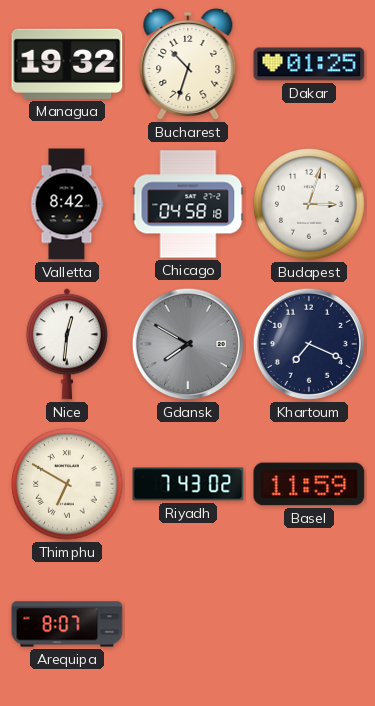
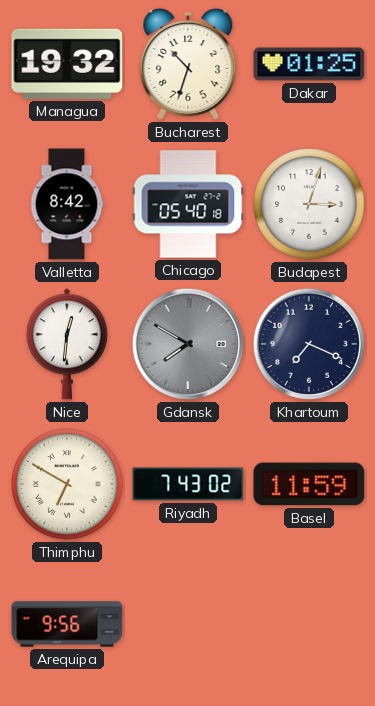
Chicago: 04:58 -> 05:40 (188, 204)
Arequipa: 8:07 -> 9:56 (67, 624)
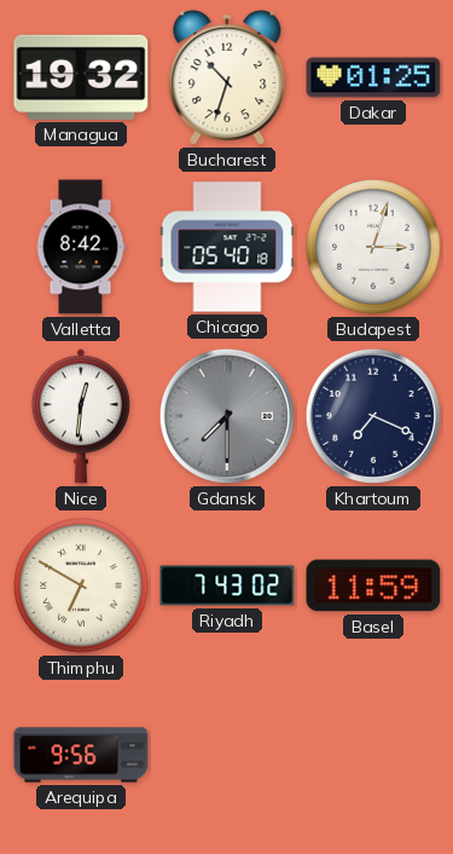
Gdansk: 7:50 -> 7:30 (227, 416)
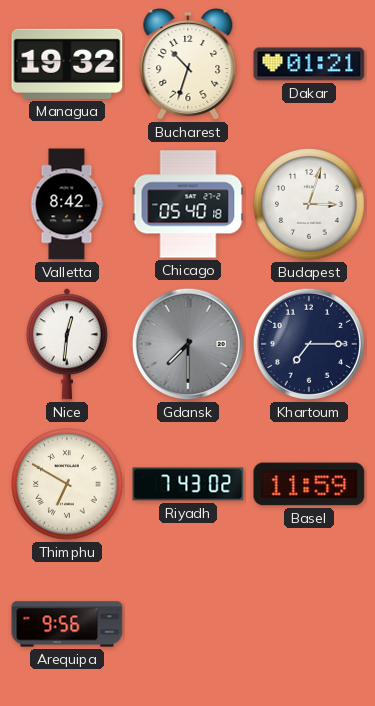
Dakar: 01:25 -> 01:21 (309, 64)
Khartoum: 7:19 -> 7:15 (309, 344)
